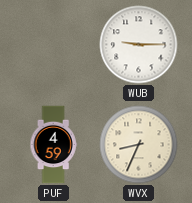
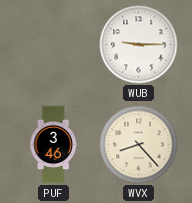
PUF: 4:59 -> 3:46 (53, 145)
WVX: 8:34 -> 8:23 (139, 145)
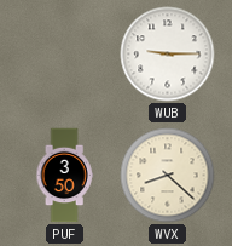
PUF: 3:46 -> 3:50 (64, 176)
WVX: 8:23 -> 8:22 (168, 176)
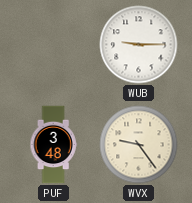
PUF: 3:50 -> 3:48 (53, 145)
WVX: 8:22 -> 9:24 (139, 145)
